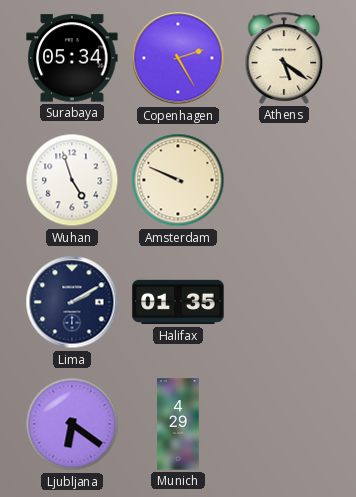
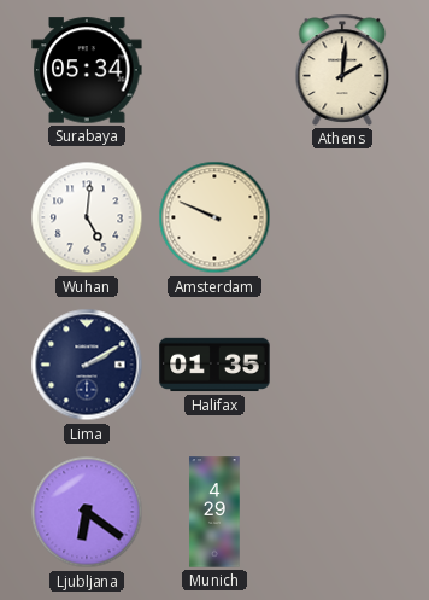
Copenhagen: 2:25 -> none (178, 58)
Athens: 5:21 -> 2:01 (342, 70)
Wuhan: 4:57 -> 5:01 (87, 217)
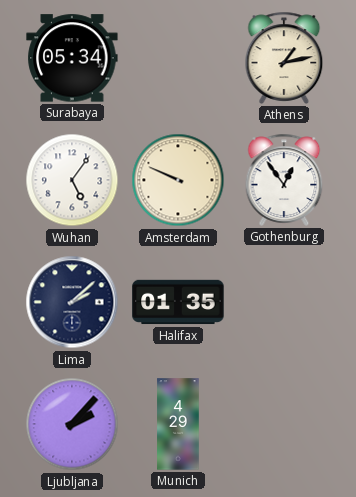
Athens: 2:01 -> 1:13 (284, 58)
Wuhan: 5:01 -> 5:06 (72, 180)
Gothenburg: none -> 12:54 (284, 180)
Lima: 2:10 -> 2:08 (72, 302)
Ljubljana: 6:21 -> 2:07 (72, 424)
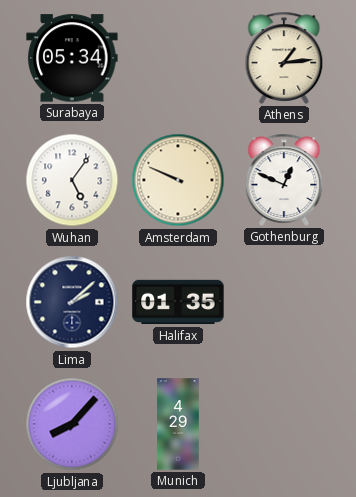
Athens: 1:13 -> 1:14 (284, 58)
Gothenburg: 12:54 -> 12:49 (284, 180)
Ljubljana: 2:07 -> 8:07 (72, 424)
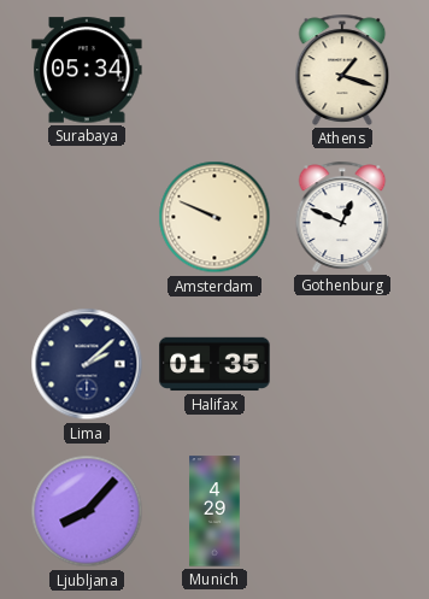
Athens: 1:14 -> 1:18 (342, 70)
Wuhan: 5:06 -> none (72, 180)
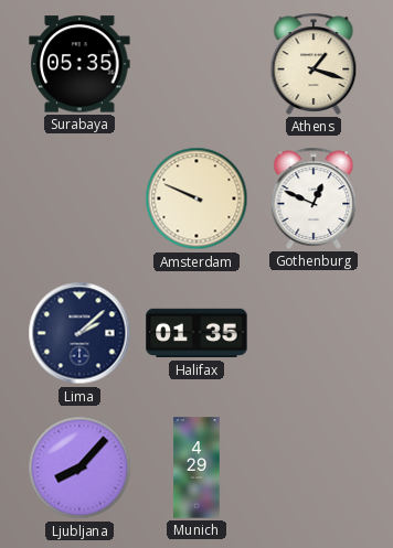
Surabaya: 05:34 -> 05:35 (79, 64)
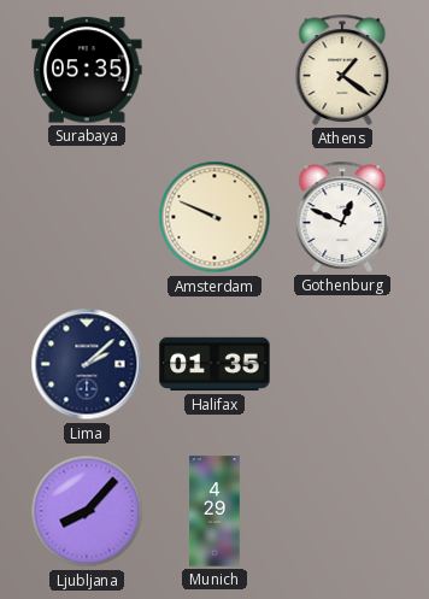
Athens: 1:18 -> 1:21 (342, 70)
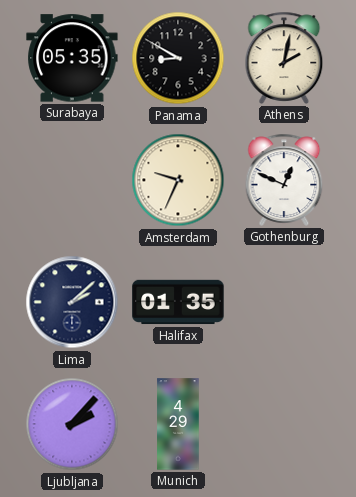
Panama: none -> 8:50 (178, 58)
Athens: 1:21 -> 2:02 (284, 58)
Amsterdam: 9:49 -> 9:34 (178, 180)
Ljubljana: 8:07 -> 2:07 (72, 424)
